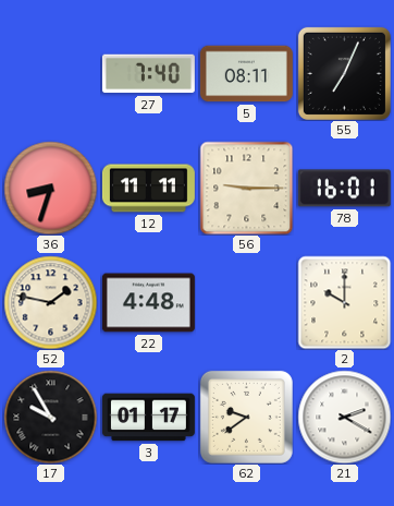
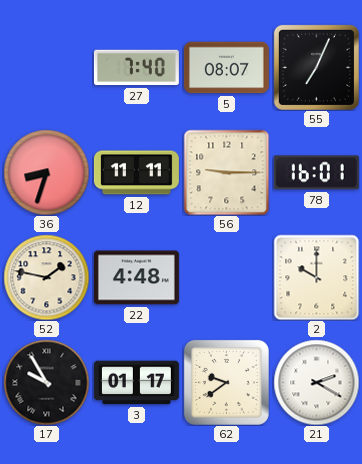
5: 08:11 -> 08:07 (226, 68)
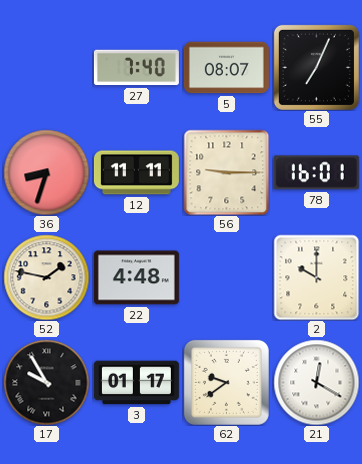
21: 2:20 -> 12:20 (316, 382)
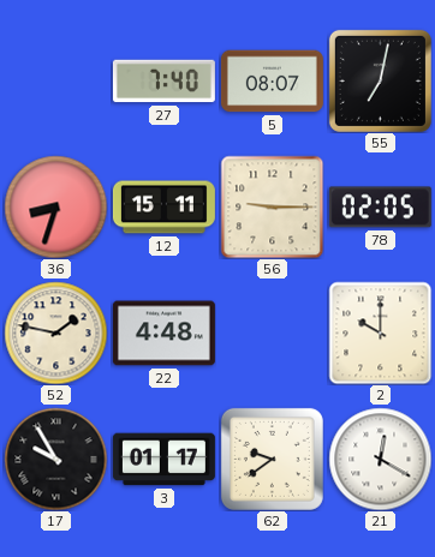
55: 7:04 -> 7:02 (380, 80)
12: 11:11 -> 15:11 (163, 208)
78: 16:01 -> 02:05 (380, 208)
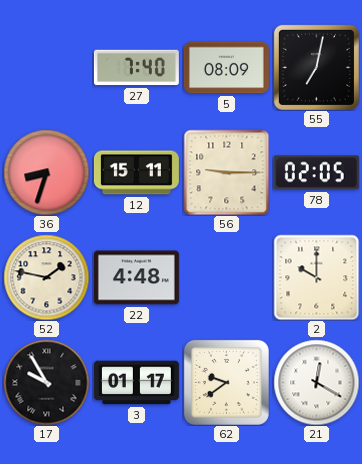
5: 08:07 -> 08:09 (226, 68)
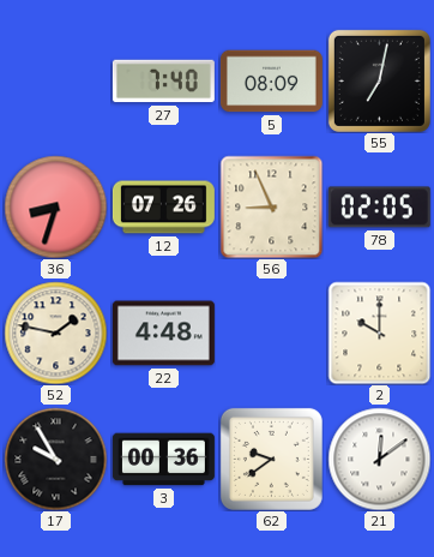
12: 15:11 -> 07:26 (163, 208)
56: 9:15 -> 8:56 (271, 206)
3: 01:17 -> 00:36 (163, 460)
21: 12:20 -> 12:09 (379, 459)
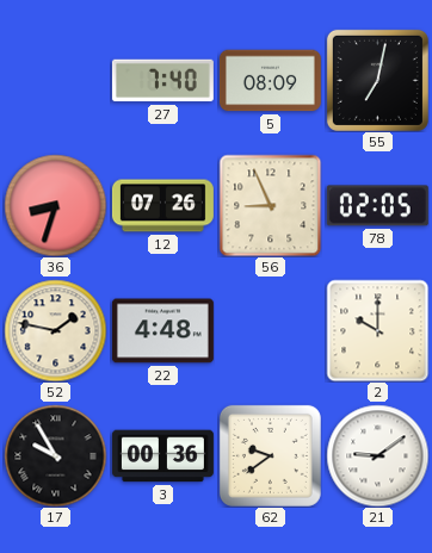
21: 12:09 -> 9:09 (377, 455)
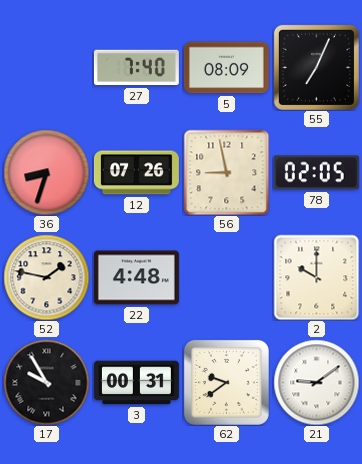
55: 7:02 -> 7:04 (316, 67)
56: 8:56 -> 8:58 (226, 172)
3: 00:36 -> 00:31 (136, 383)
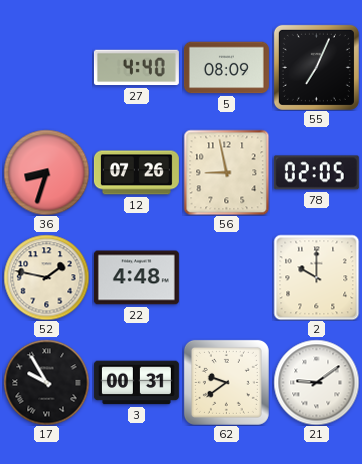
27: 7:40 -> 4:40 (136, 68)
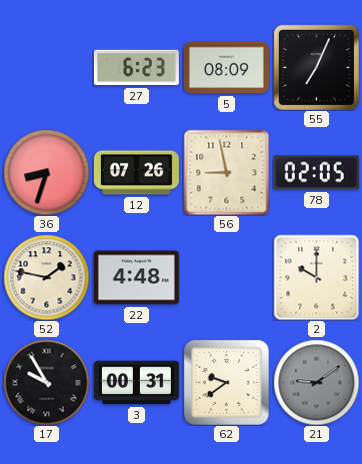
27: 4:40 -> 6:23 (136, 68)
21 dial: white -> grey (316, 382)
